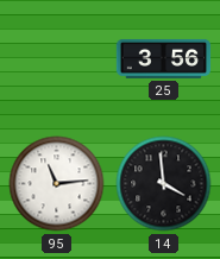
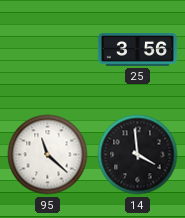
95: 11:14 -> 11:22 (48, 155)
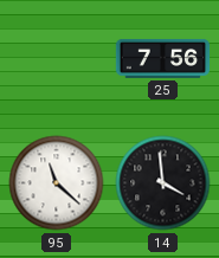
25: 3:56 -> 7:56 (163, 58)
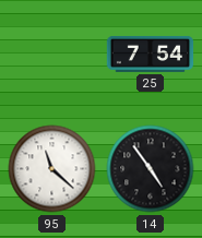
25: 7:56 -> 7:54 (151, 53)
14: 3:59 -> 4:54 (151, 169)
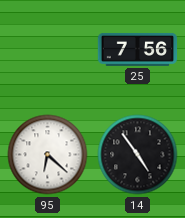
25: 7:54 -> 7:56 (138, 49)
95: 11:22 -> 6:22 (48, 155)
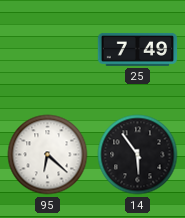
25: 7:56 -> 7:49 (138, 49)
14: 4:54 -> 5:54 (138, 155)
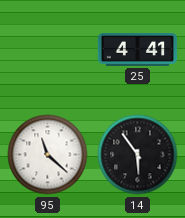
25: 7:49 -> 4:41 (138, 49)
95: 6:22 -> 11:22 (48, 155)
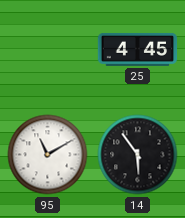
25: 4:41 -> 4:45 (138, 49)
95: 11:22 -> 11:10 (48, 155)
